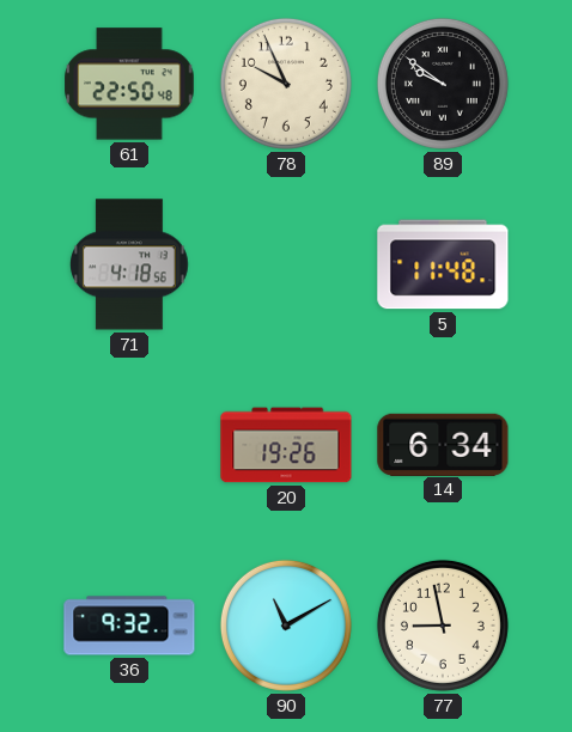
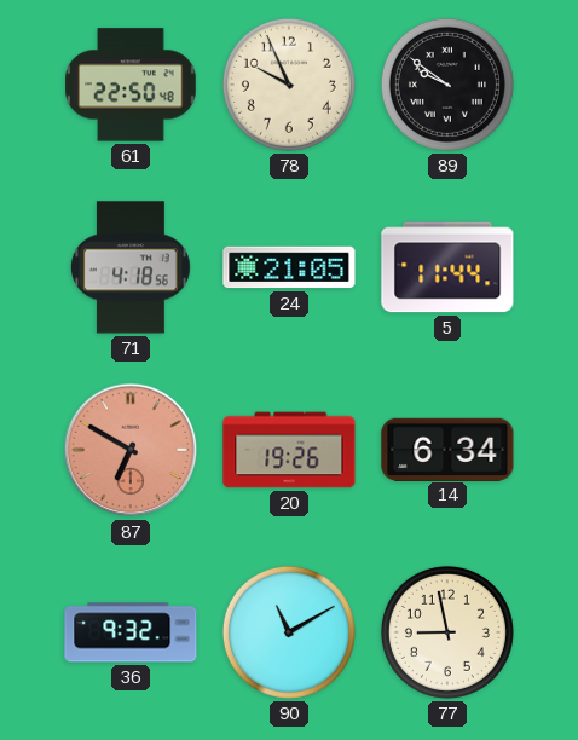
24: none -> 21:05 (289, 267)
5: 11:48 -> 11:44 (447, 267)
87: none -> 6:50 (131, 450)
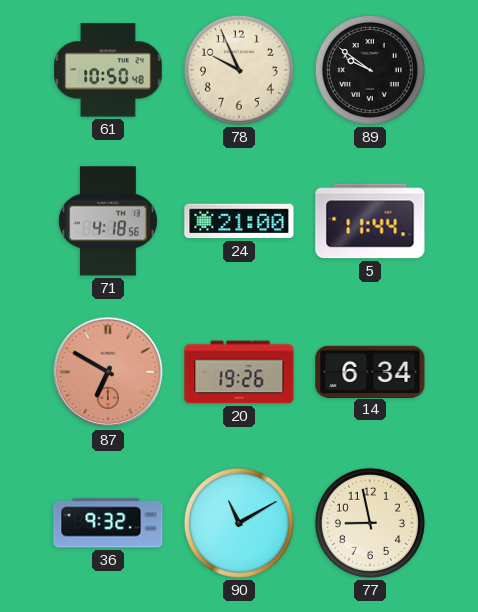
61: 22:50 -> 10:50 (108, 70)
24: 21:05 -> 21:00 (239, 221)
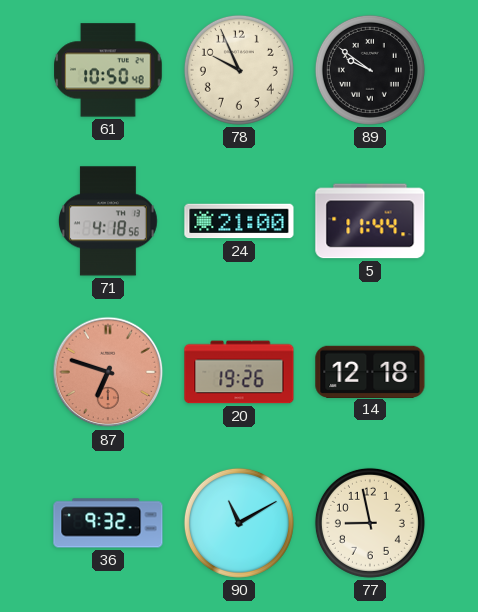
87: 6:50 -> 6:48 (108, 372)
14: 6:34 -> 12:18 (370, 371)
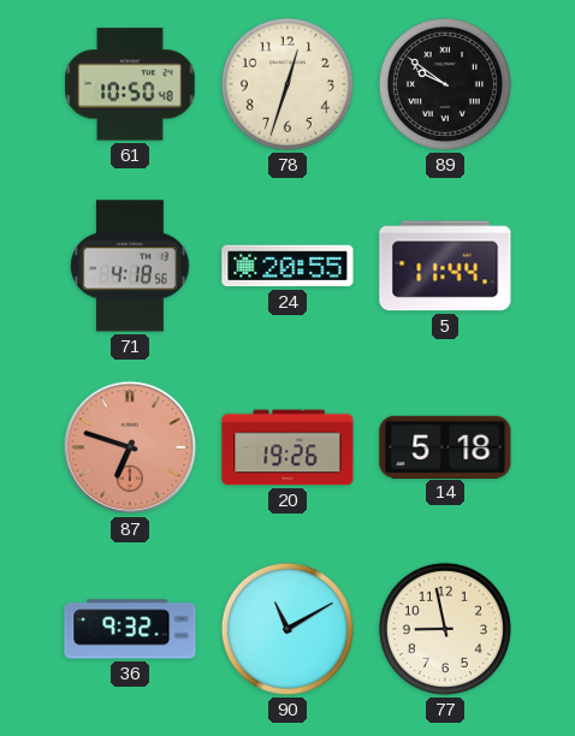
78: 9:56 -> 12:33 (287, 84)
24: 21:00 -> 20:55 (287, 266)
14: 12:18 -> 5:18 (445, 446)
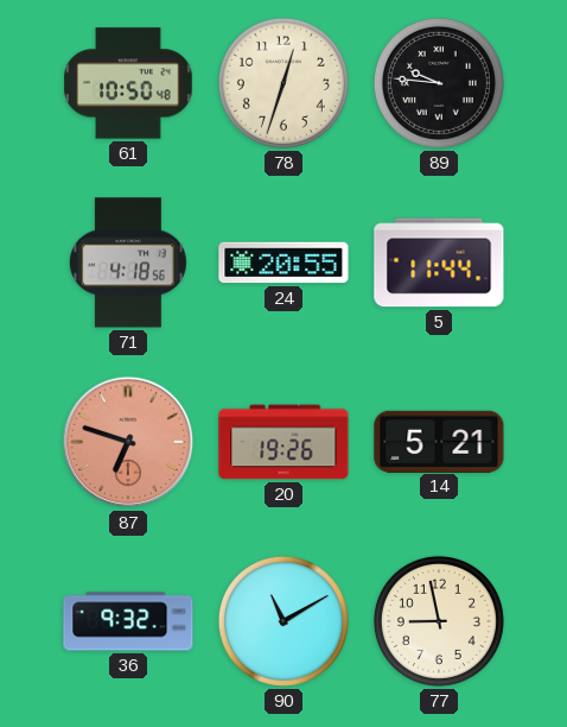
89: 9:51 -> 9:46 (439, 83)
14: 5:18 -> 5:21 (439, 441)
